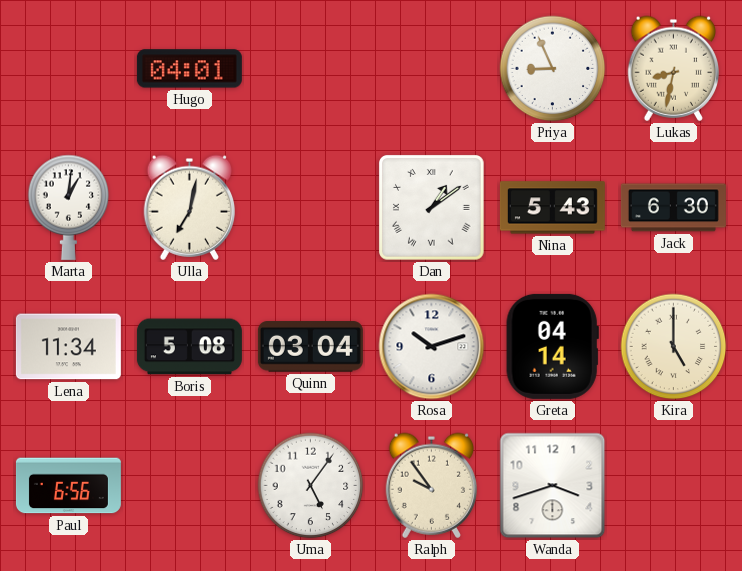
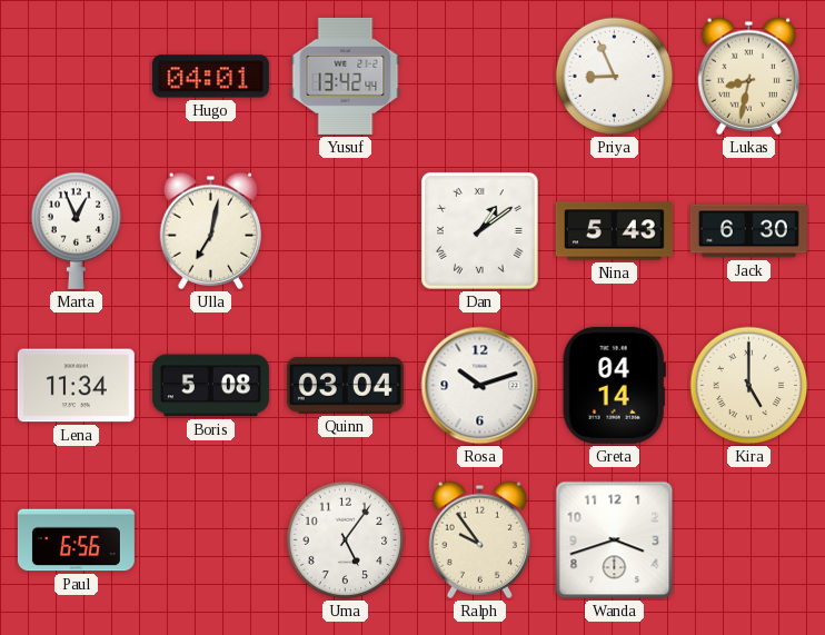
Yusuf: none -> 13:42 (346, 76)
Marta: 1:01 -> 12:56 (77, 230)
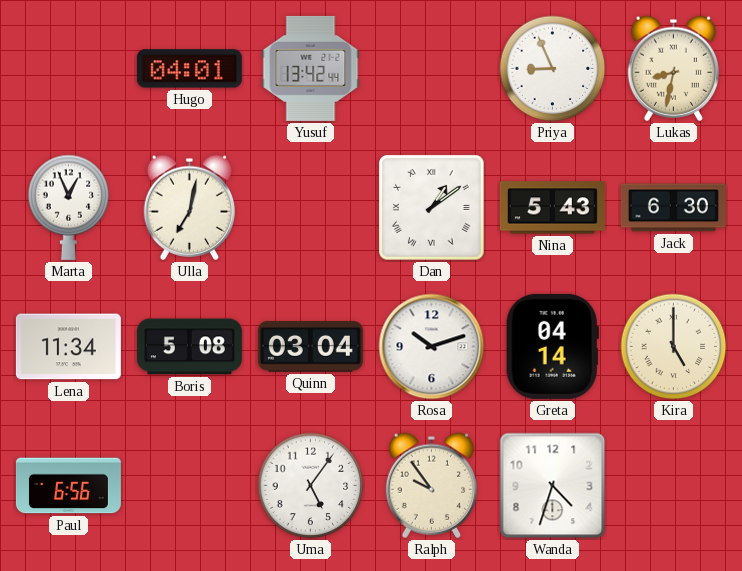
Wanda: 3:42 -> 4:33 (553, 486)
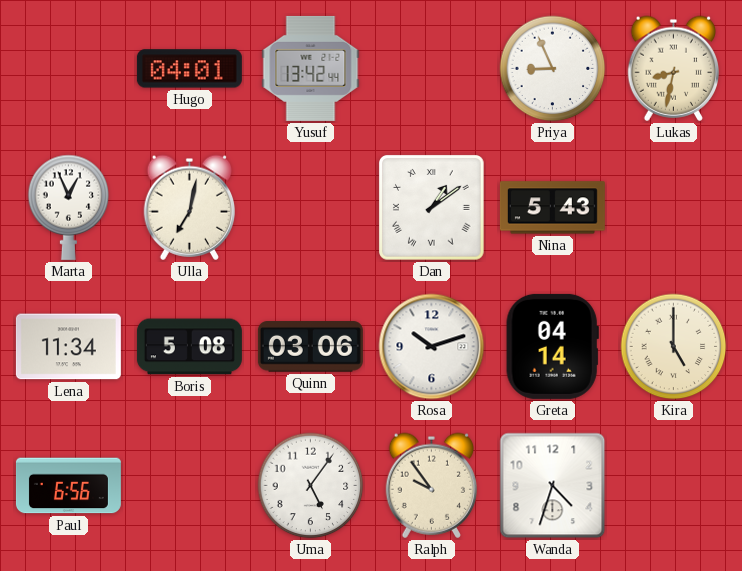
Jack: 6:30 -> none (673, 208)
Quinn: 03:04 -> 03:06 (310, 347)
